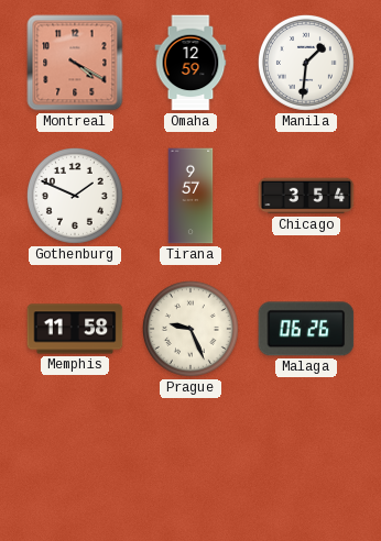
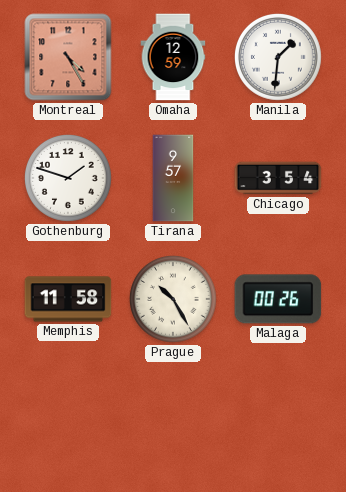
Montreal: 4:20 -> 4:25 (68, 57)
Gothenburg: 1:49 -> 1:48 (68, 178)
Prague: 9:26 -> 10:25 (173, 299)
Malaga: 06:26 -> 00:26 (278, 299)
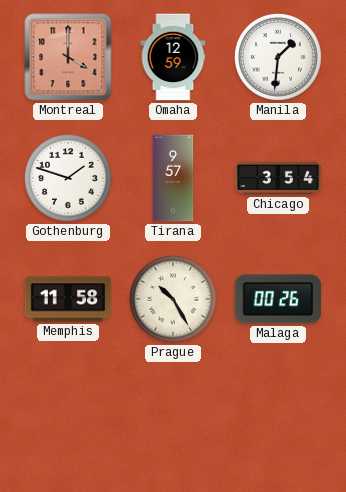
Montreal: 4:25 -> 4:00 (68, 57)
